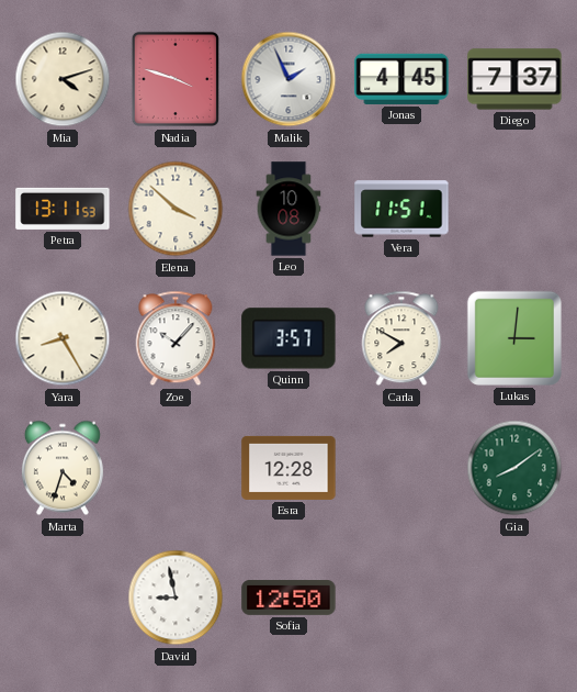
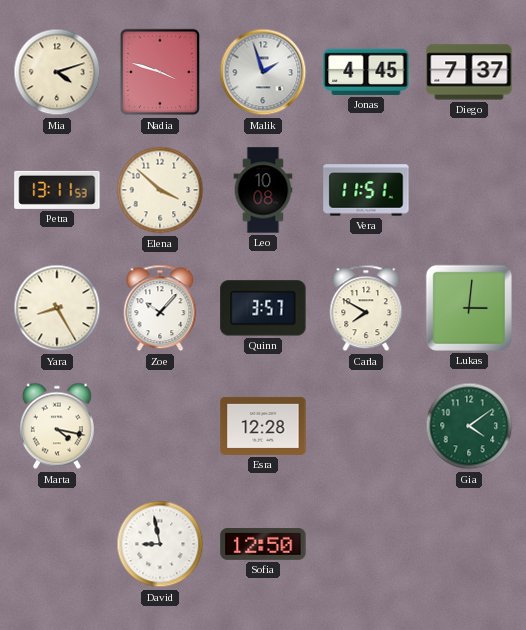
Malik: 1:56 -> 1:57 (263, 72)
Marta: 4:33 -> 4:17 (57, 426)
Gia: 8:09 -> 4:09 (469, 426)
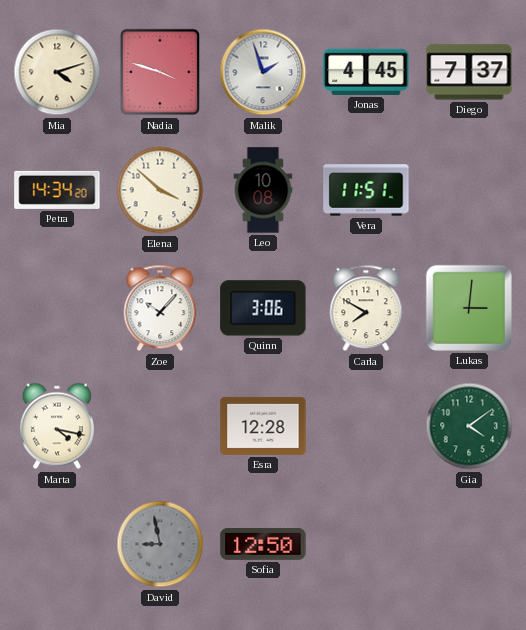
Petra: 13:11 -> 14:34 (57, 190)
Yara: 8:25 -> none (57, 308)
Quinn: 3:57 -> 3:06 (263, 308)
David dial: white -> grey (160, 544)
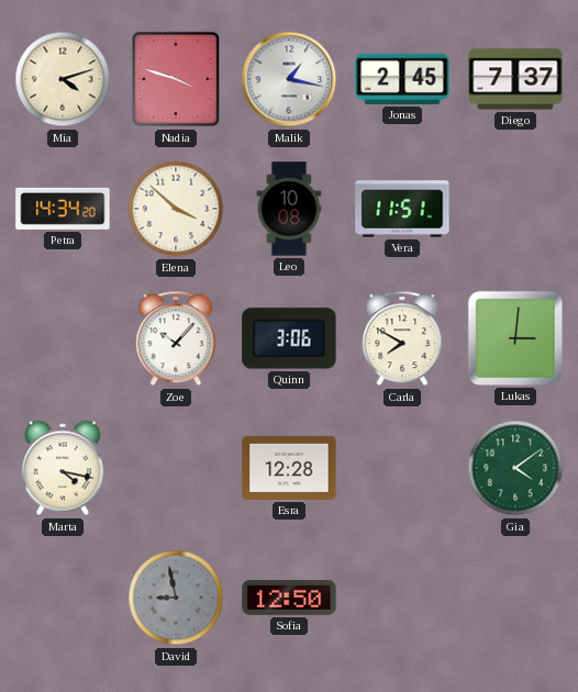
Malik: 1:57 -> 1:17 (289, 79)
Jonas: 4:45 -> 2:45 (402, 79)
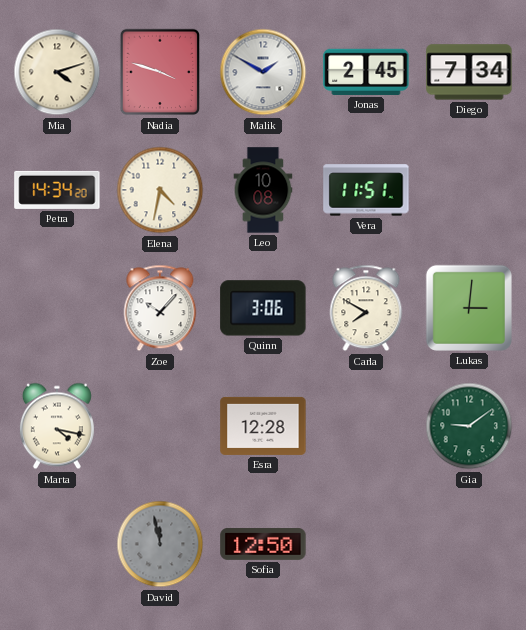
Malik: 1:17 -> 1:50 (263, 72)
Diego: 7:37 -> 7:34 (469, 72)
Elena: 3:52 -> 4:32 (160, 190)
Gia: 4:09 -> 9:09 (469, 426)
David: 8:58 -> 11:58 (160, 544)
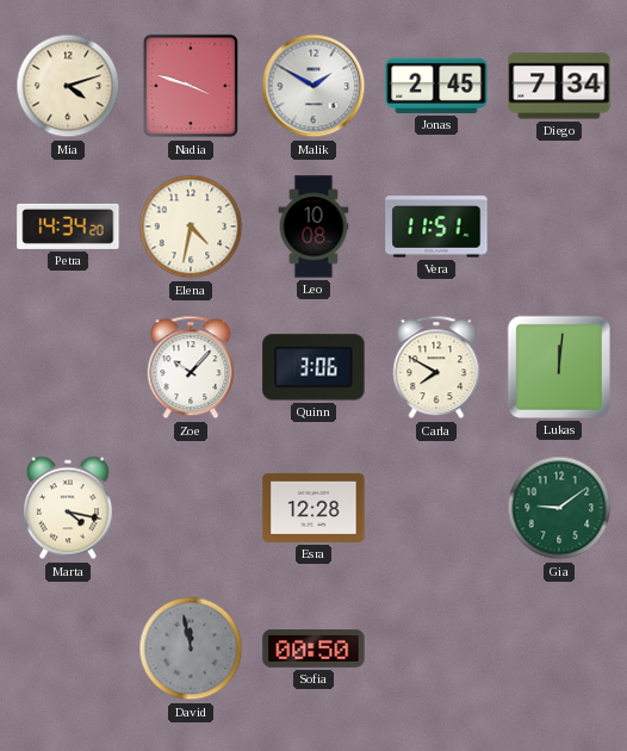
Lukas: 3:01 -> 12:01 (559, 367)
Sofia: 12:50 -> 00:50 (313, 650)
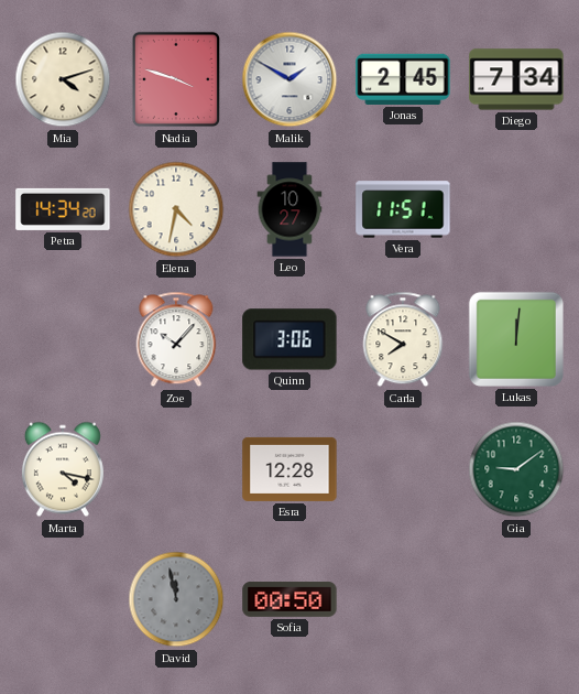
Leo: 10:08 -> 10:27 (289, 209)
